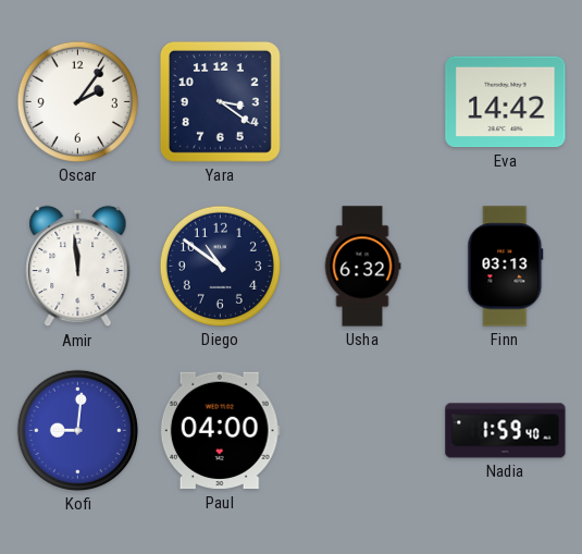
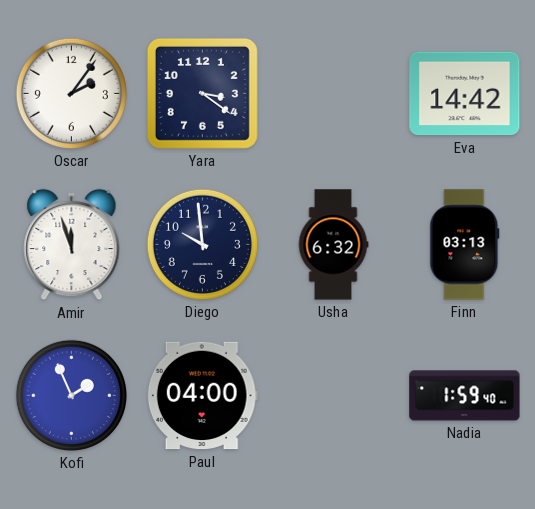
Amir: 11:59 -> 11:57 (72, 245)
Diego: 10:51 -> 9:59 (202, 244)
Kofi: 9:01 -> 1:56 (71, 395)
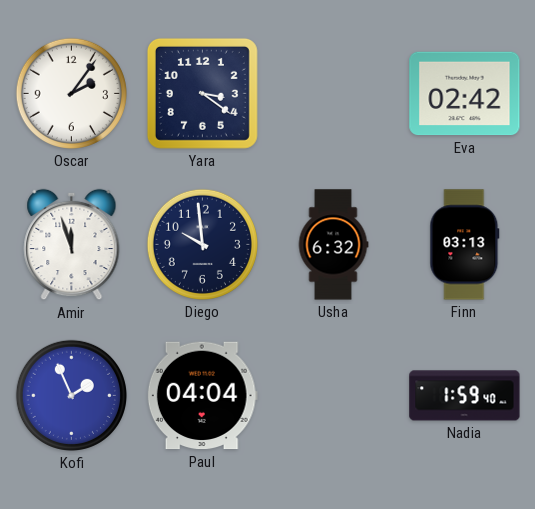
Eva: 14:42 -> 02:42 (465, 94)
Paul: 04:00 -> 04:04 (202, 396)
